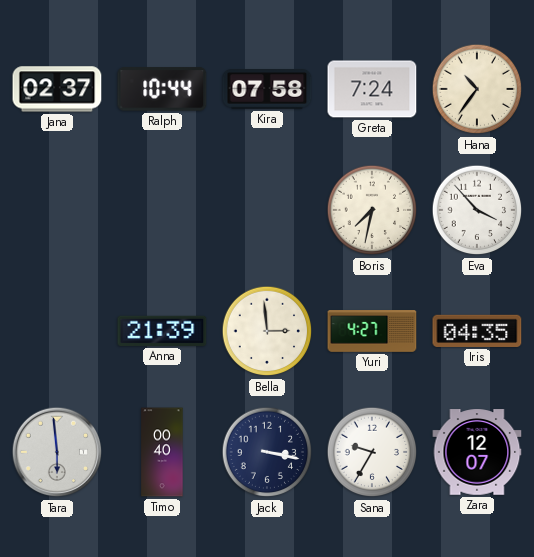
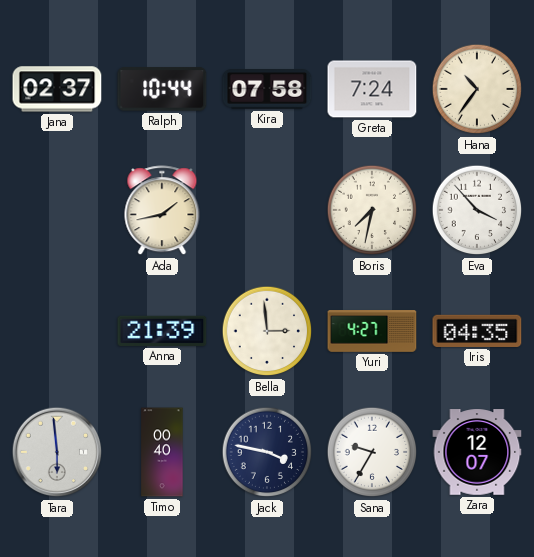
Ada: none -> 1:43 (162, 211)
Jack: 3:17 -> 3:47 (267, 452)
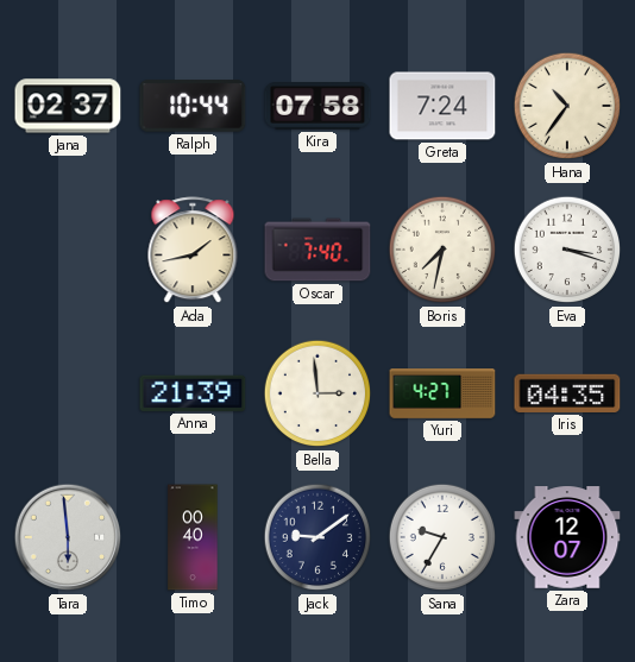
Oscar: none -> 7:40 (317, 250)
Eva: 3:53 -> 3:18 (567, 250)
Jack: 3:47 -> 9:09 (317, 537)
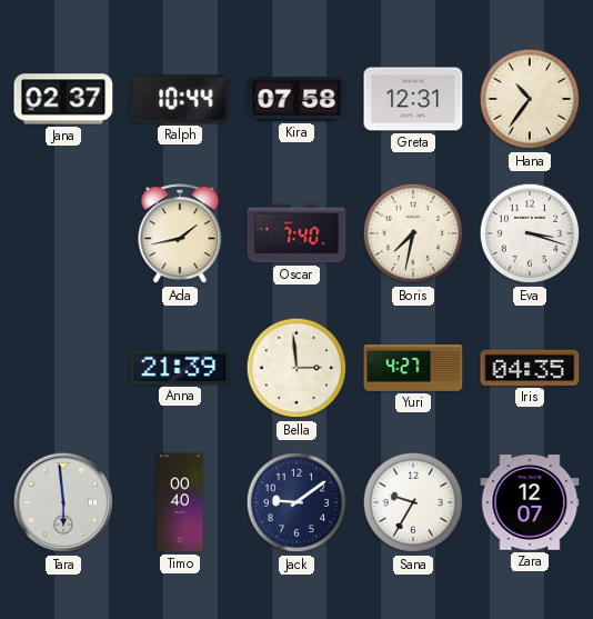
Greta: 7:24 -> 12:31 (413, 99)
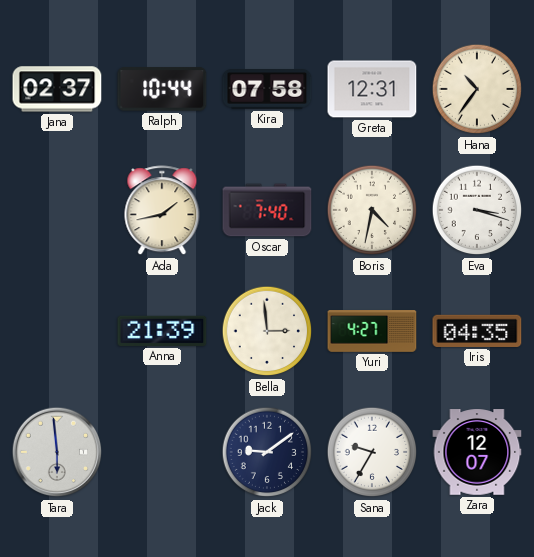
Boris: 7:32 -> 4:32 (372, 210)
Timo: 00:40 -> none (180, 502)
